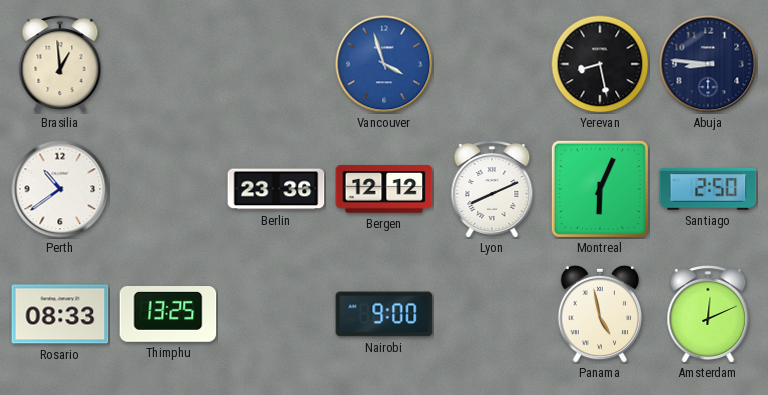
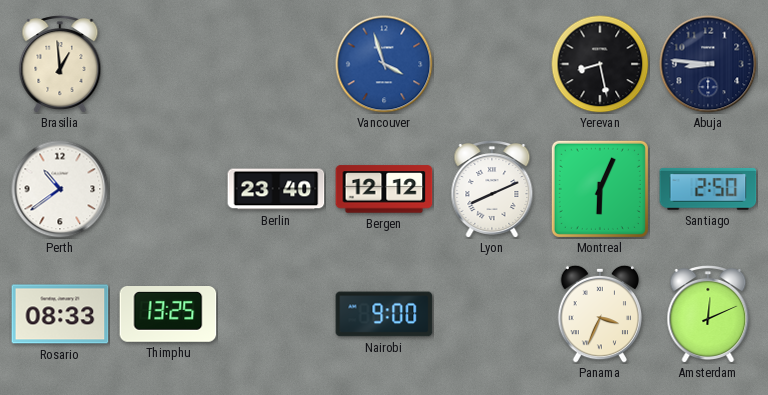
Berlin: 23:36 -> 23:40 (276, 189)
Panama: 4:58 -> 3:34 (599, 314)
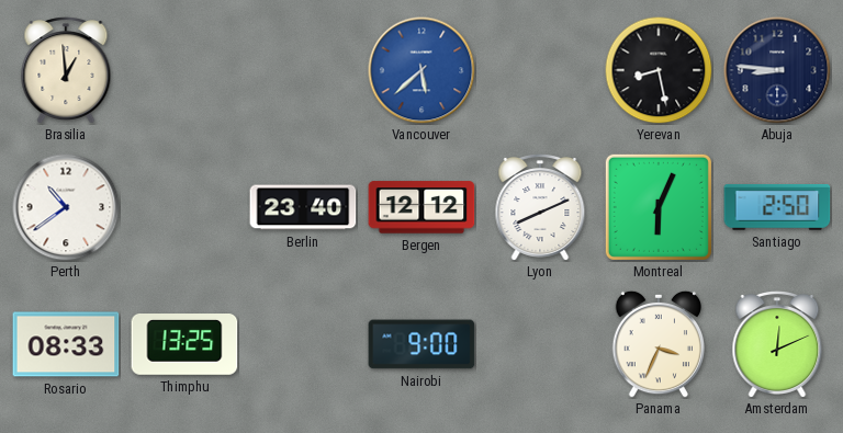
Vancouver: 3:57 -> 5:38 (421, 70)
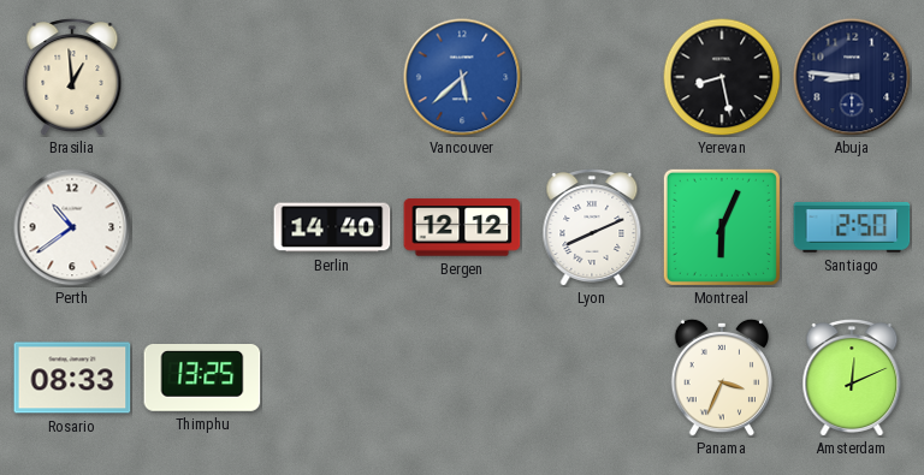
Berlin: 23:40 -> 14:40 (332, 227)
Nairobi: 9:00 -> none (421, 344)
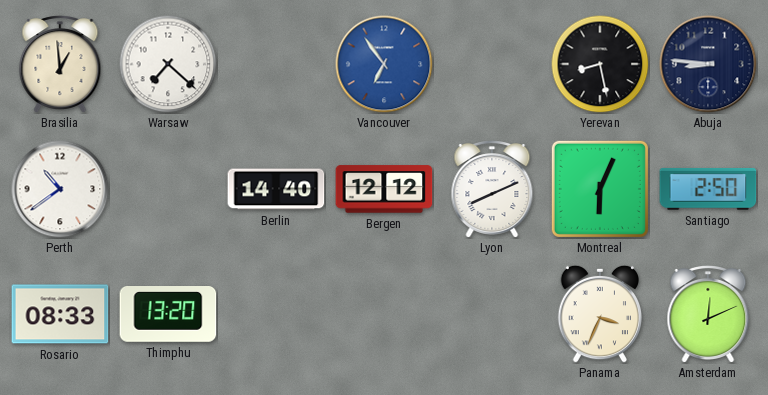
Warsaw: none -> 7:22 (168, 64)
Vancouver: 5:38 -> 6:54 (384, 64)
Thimphu: 13:25 -> 13:20 (168, 315)
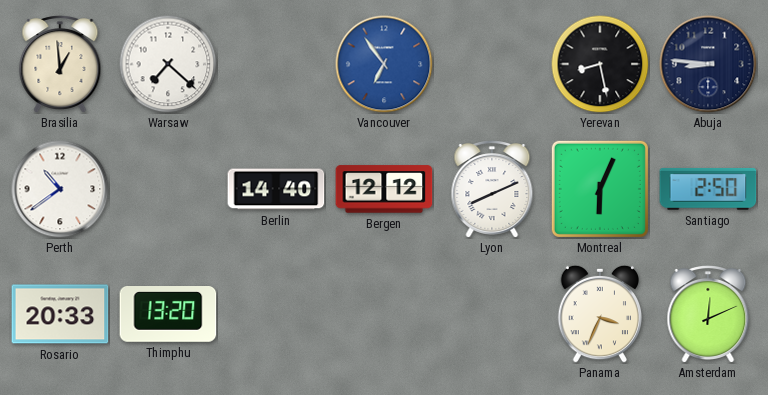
Rosario: 08:33 -> 20:33 (60, 314)
